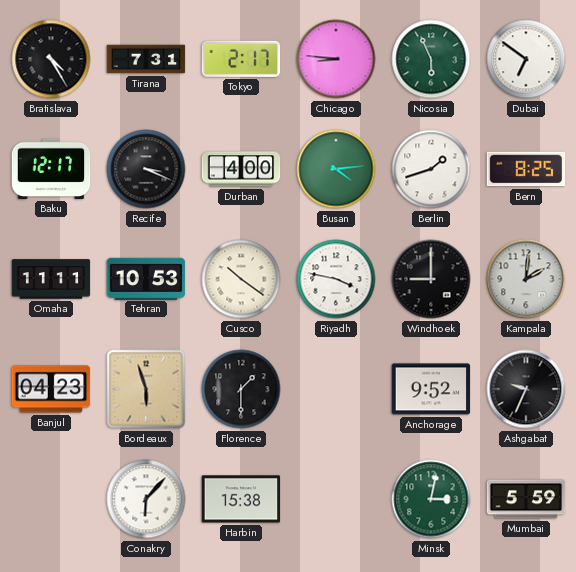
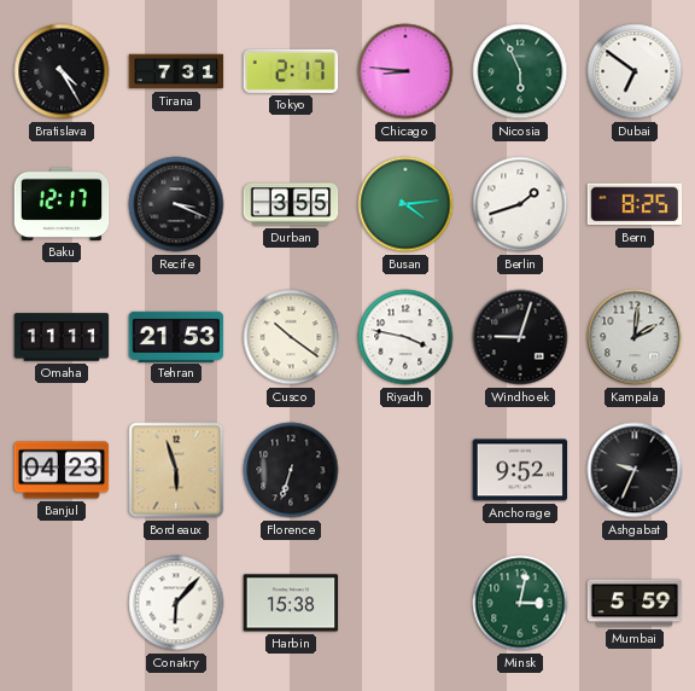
Durban: 4:00 -> 3:55 (291, 204)
Tehran: 10:53 -> 21:53 (176, 336)
Windhoek: 9:00 -> 9:03 (520, 337)
Florence: 1:30 -> 6:33 (291, 470)
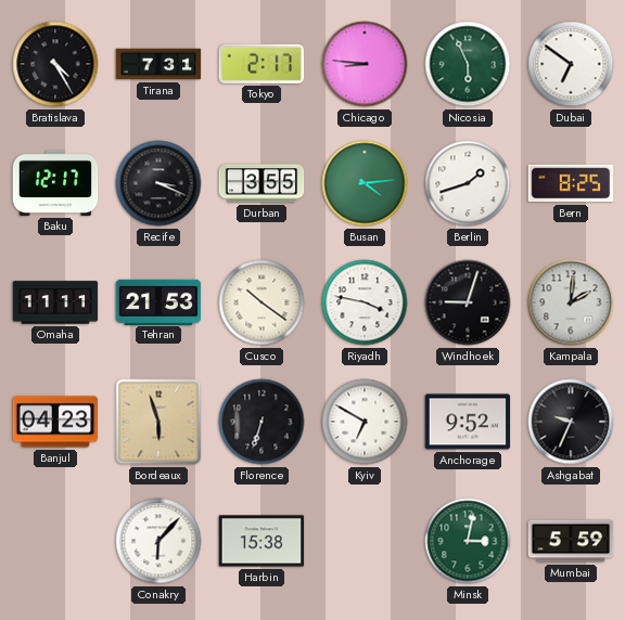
Kyiv: none -> 6:50 (365, 422)
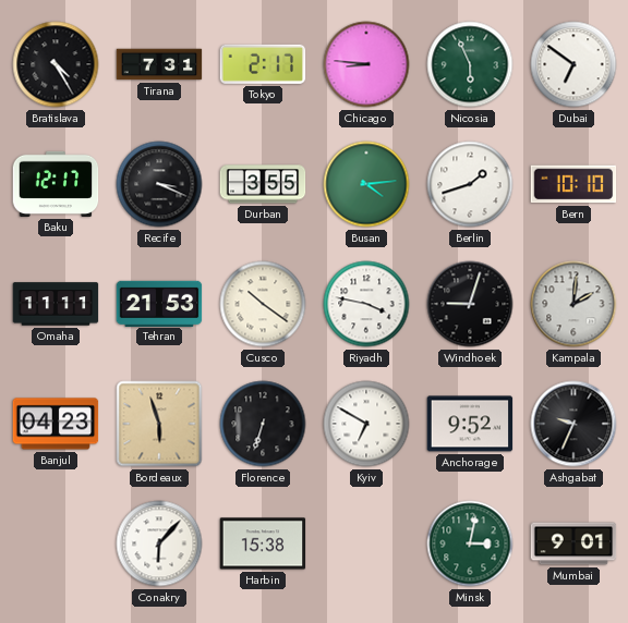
Bern: 8:25 -> 10:10 (573, 184)
Mumbai: 5:59 -> 9:01 (573, 543)
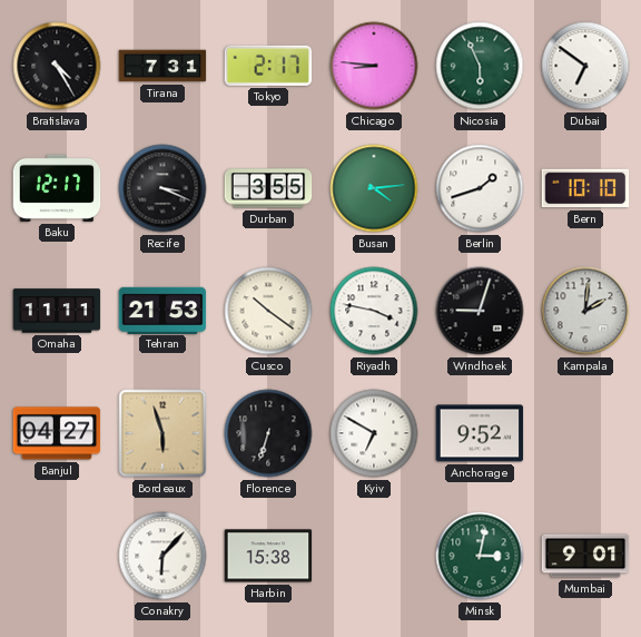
Banjul: 04:23 -> 04:27 (57, 433)
Ashgabat: 9:34 -> none (573, 424)
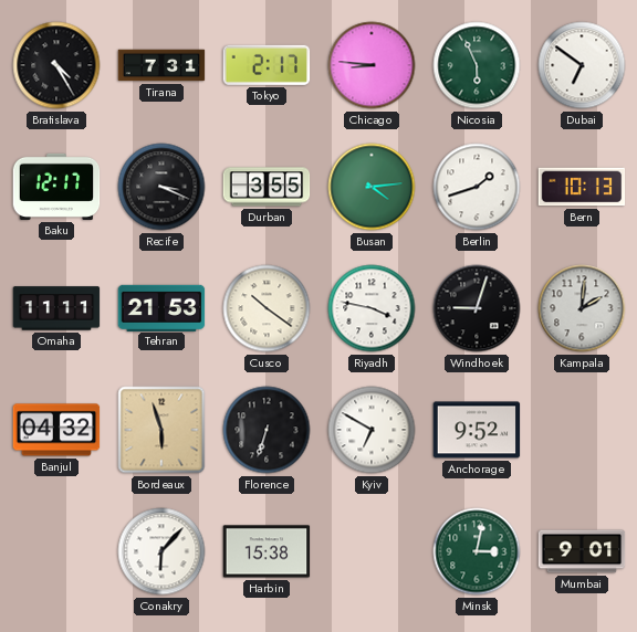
Bern: 10:10 -> 10:13 (582, 187)
Banjul: 04:27 -> 04:32 (56, 430)
